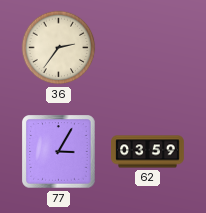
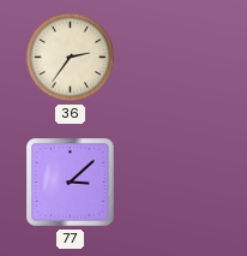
77: 3:05 -> 3:08 (71, 183)
62: 03:59 -> none (148, 152)
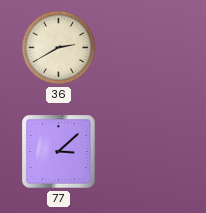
36: 2:36 -> 2:40 (59, 48)
